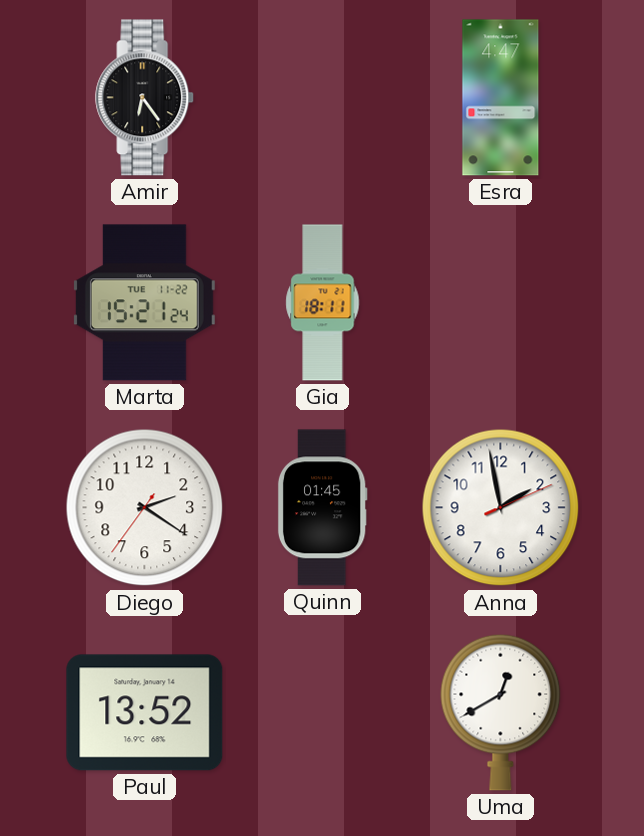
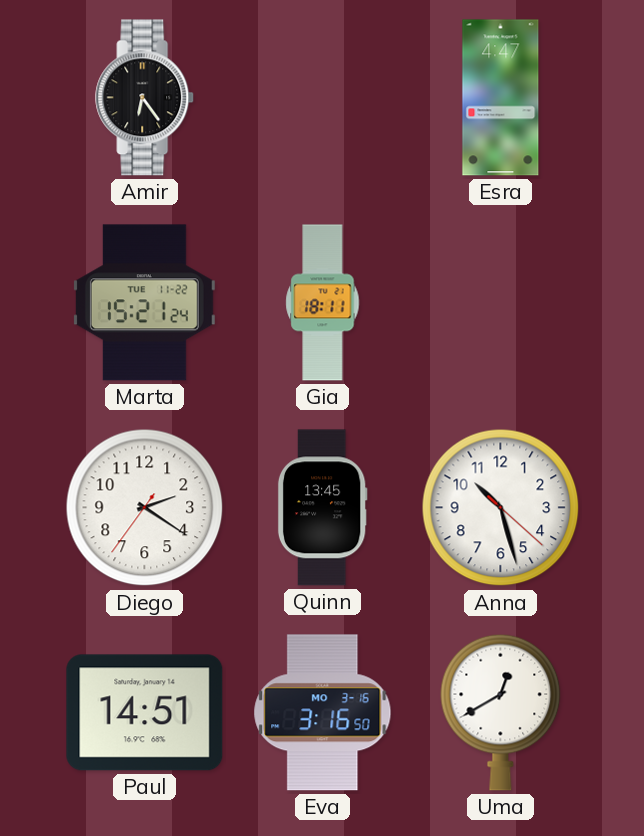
Quinn: 01:45 -> 13:45 (322, 508)
Anna: 1:58 -> 10:27 (501, 508)
Paul: 13:52 -> 14:51 (145, 713)
Eva: none -> 3:16 (323, 713)
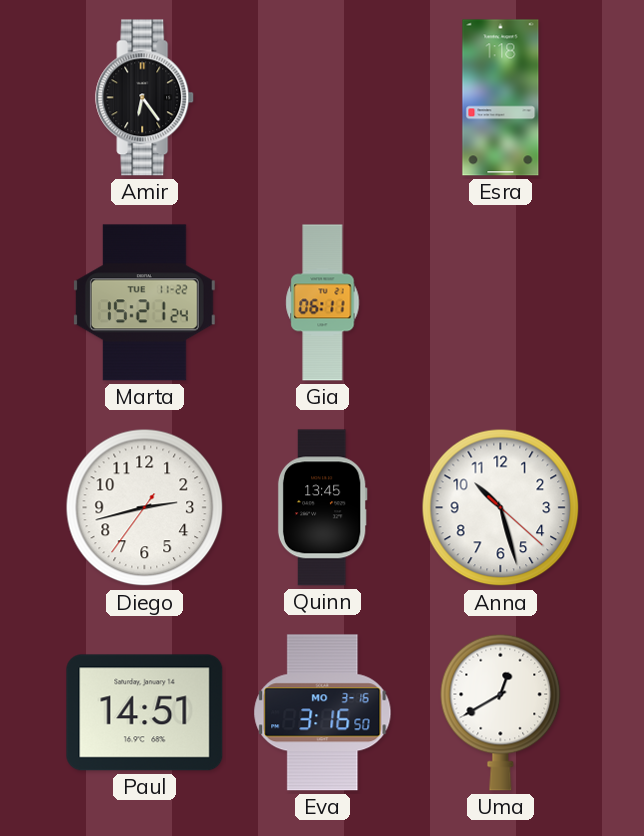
Esra: 4:47 -> 1:18 (501, 98)
Gia: 18:11 -> 06:11 (323, 303)
Diego: 2:20 -> 2:42 (145, 508)
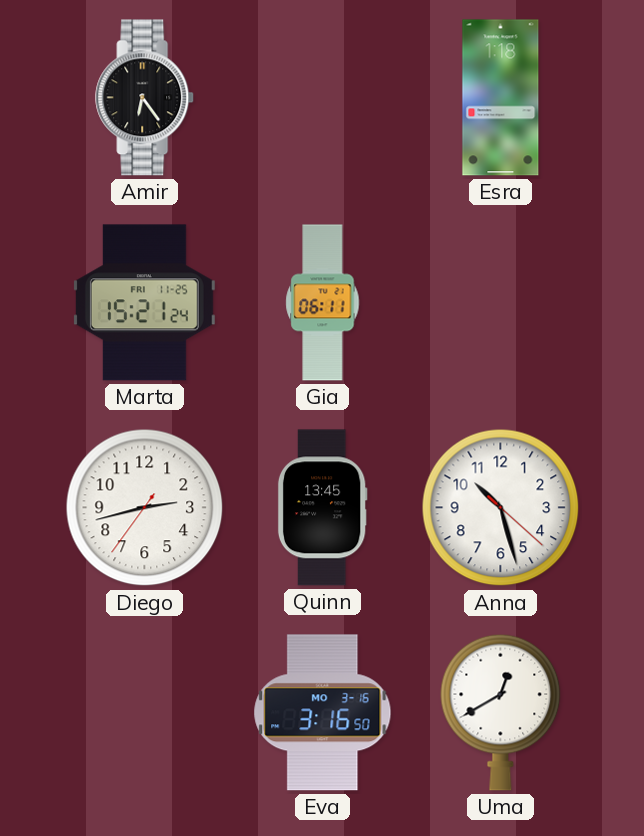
Marta date: TUE 11-22 -> FRI 11-25 (144, 303)
Paul: 14:51 -> none (145, 713)
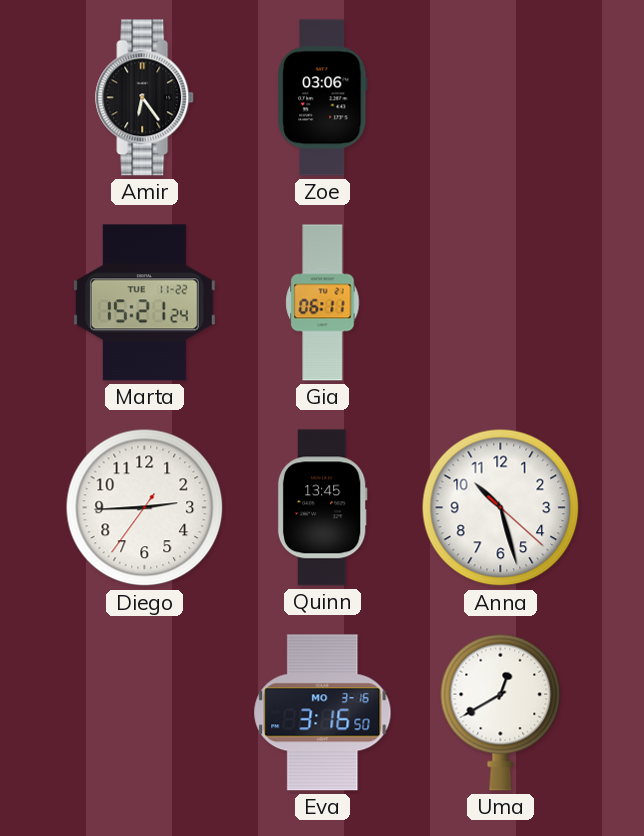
Zoe: none -> 03:06 (323, 98)
Esra: 1:18 -> none (501, 98)
Marta date: FRI 11-25 -> TUE 11-22 (144, 303)
Diego: 2:42 -> 2:44 (145, 508)
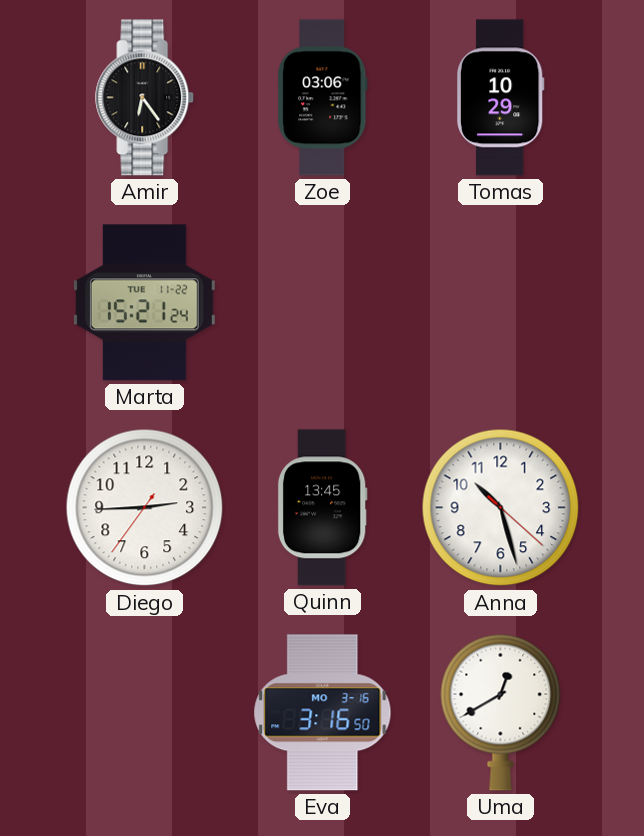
Tomas: none -> 10:29 (500, 98)
Gia: 06:11 -> none (323, 303)
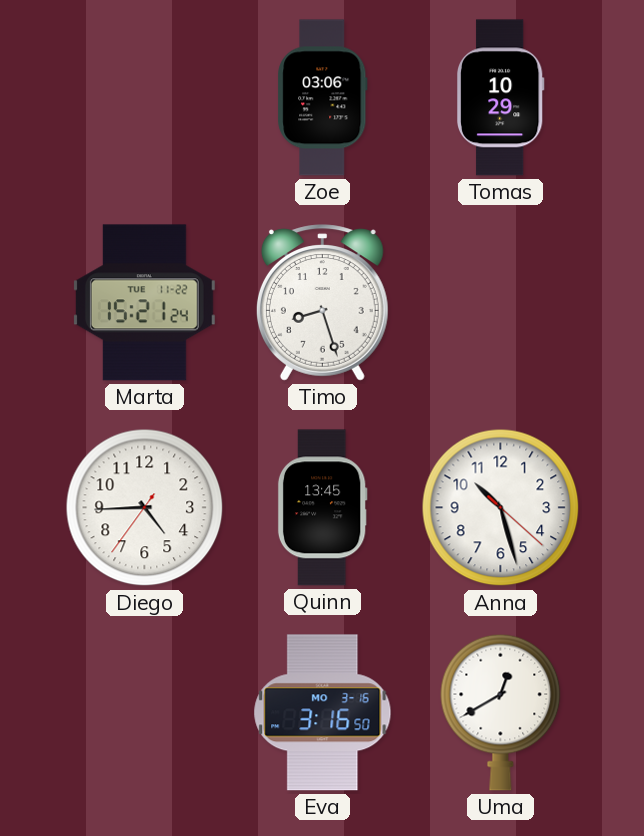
Amir: 6:24 -> none (145, 98)
Timo: none -> 8:27 (322, 303)
Diego: 2:44 -> 4:44 (145, 508)
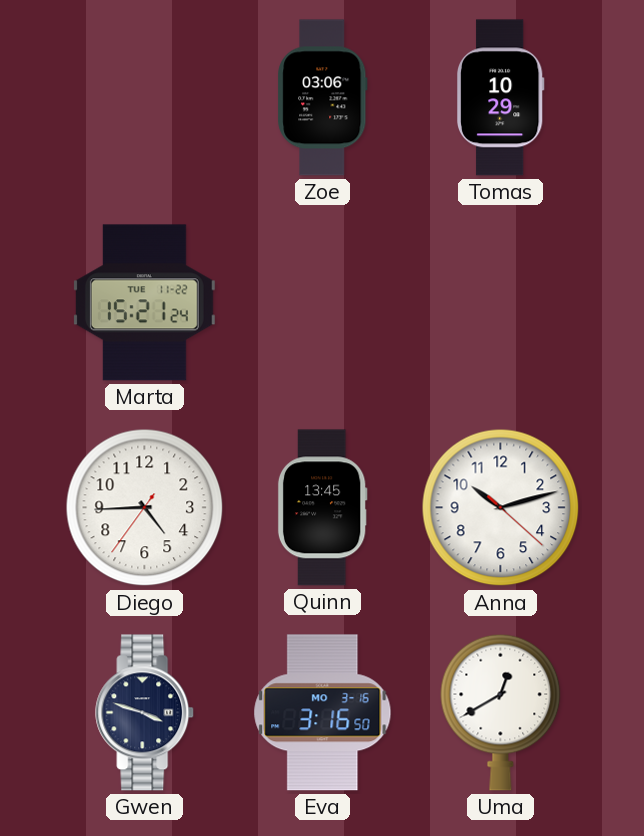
Timo: 8:27 -> none (322, 303)
Anna: 10:27 -> 10:12 (501, 508)
Gwen: none -> 3:48 (145, 713)
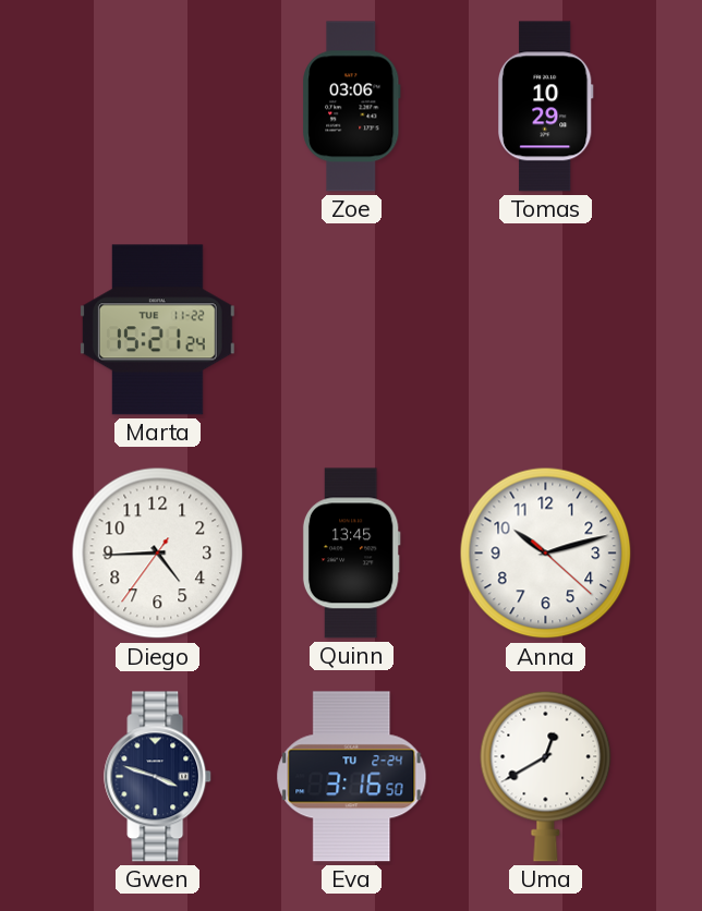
Eva date: MO 3-16 -> TU 2-24 (352, 777)
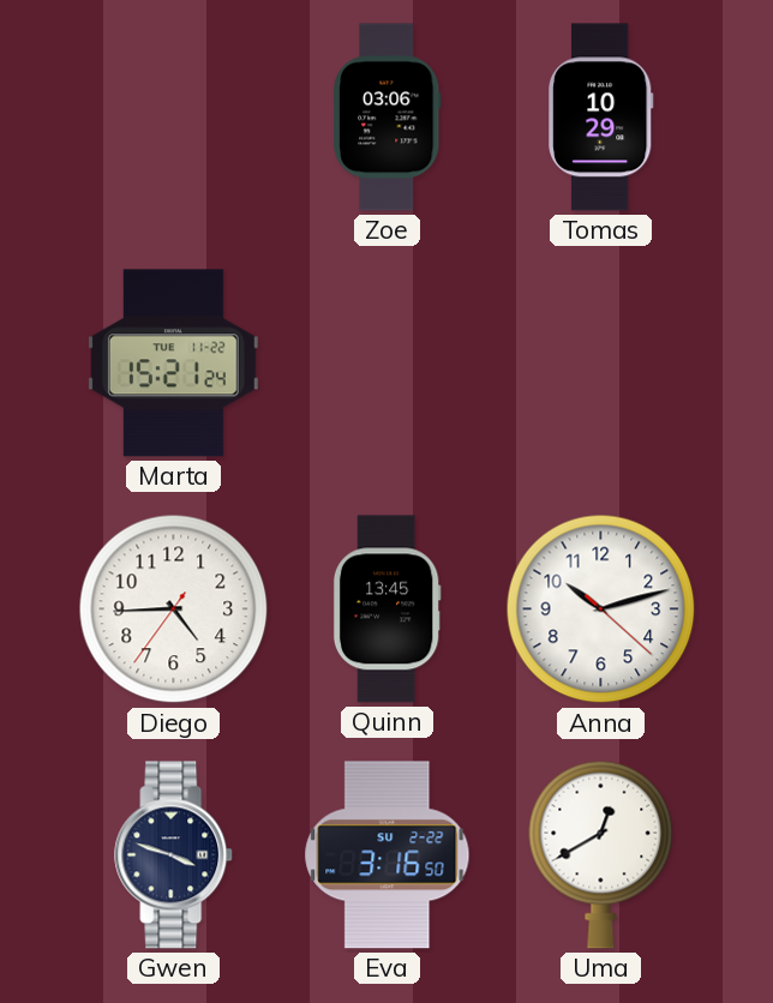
Eva date: TU 2-24 -> SU 2-22 (388, 855)
